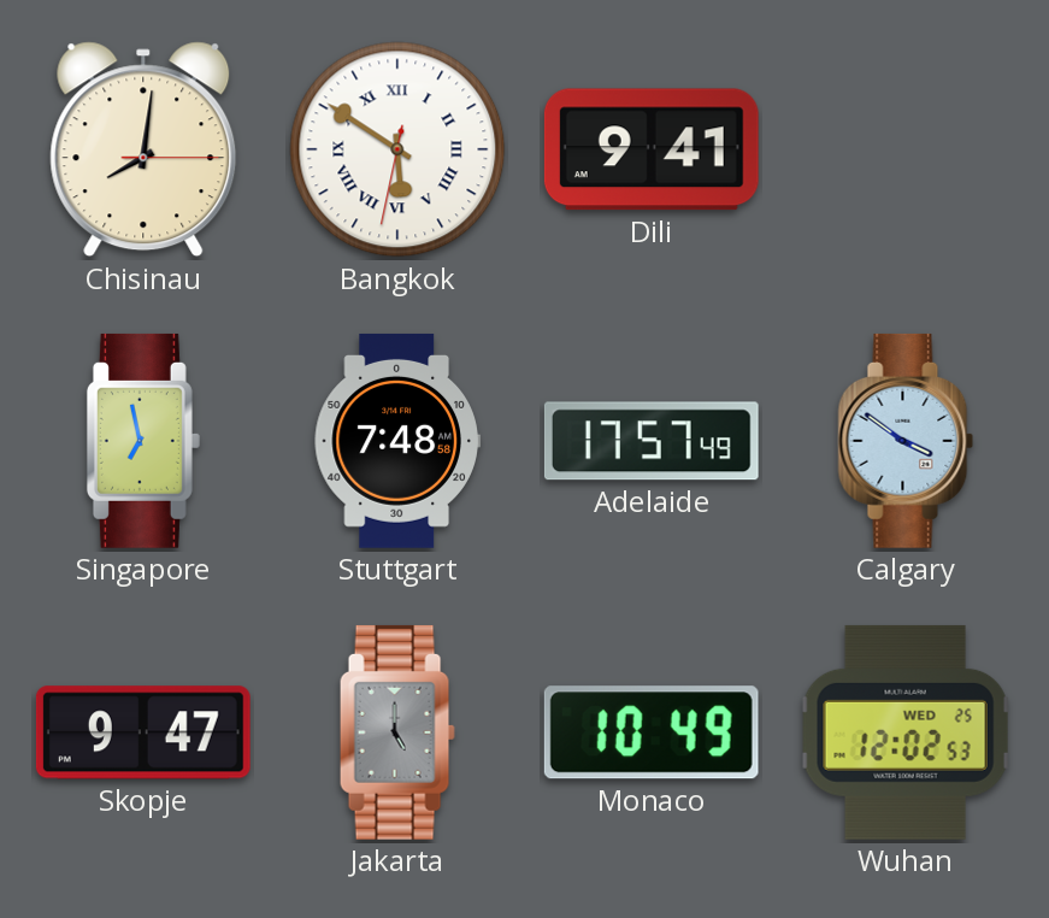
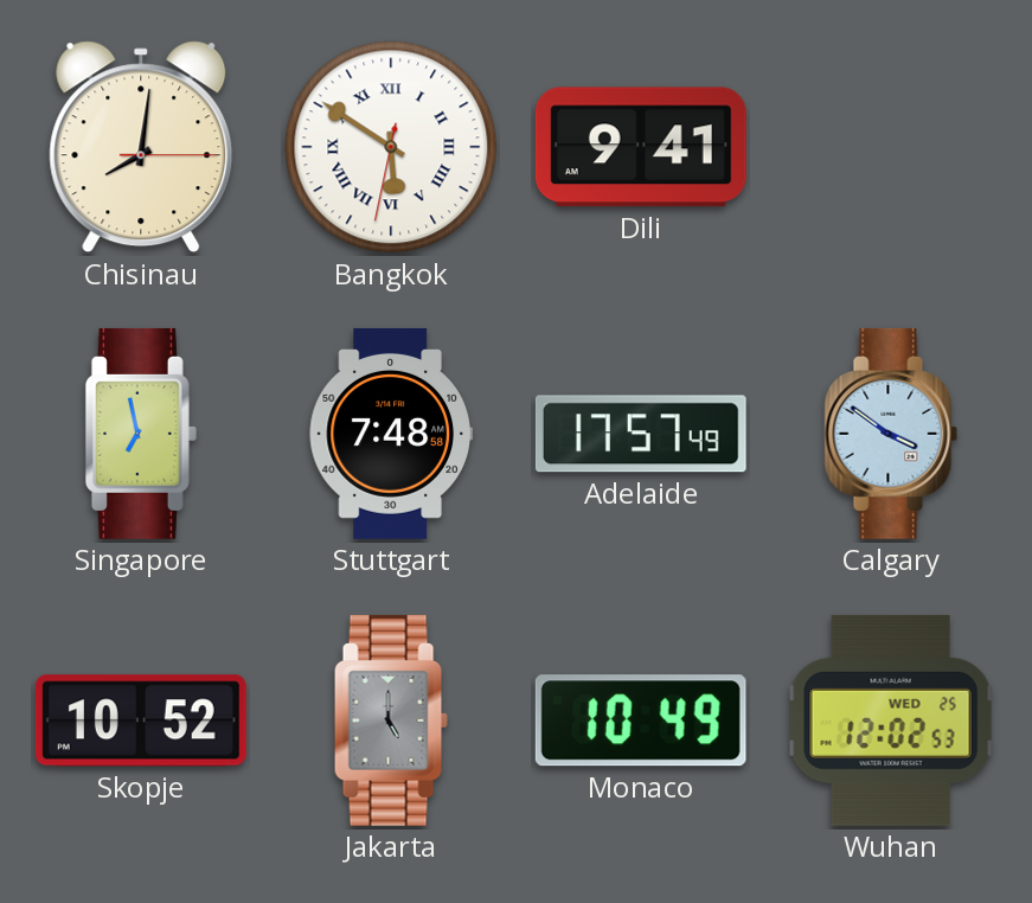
Skopje: 9:47 -> 10:52 (141, 721)
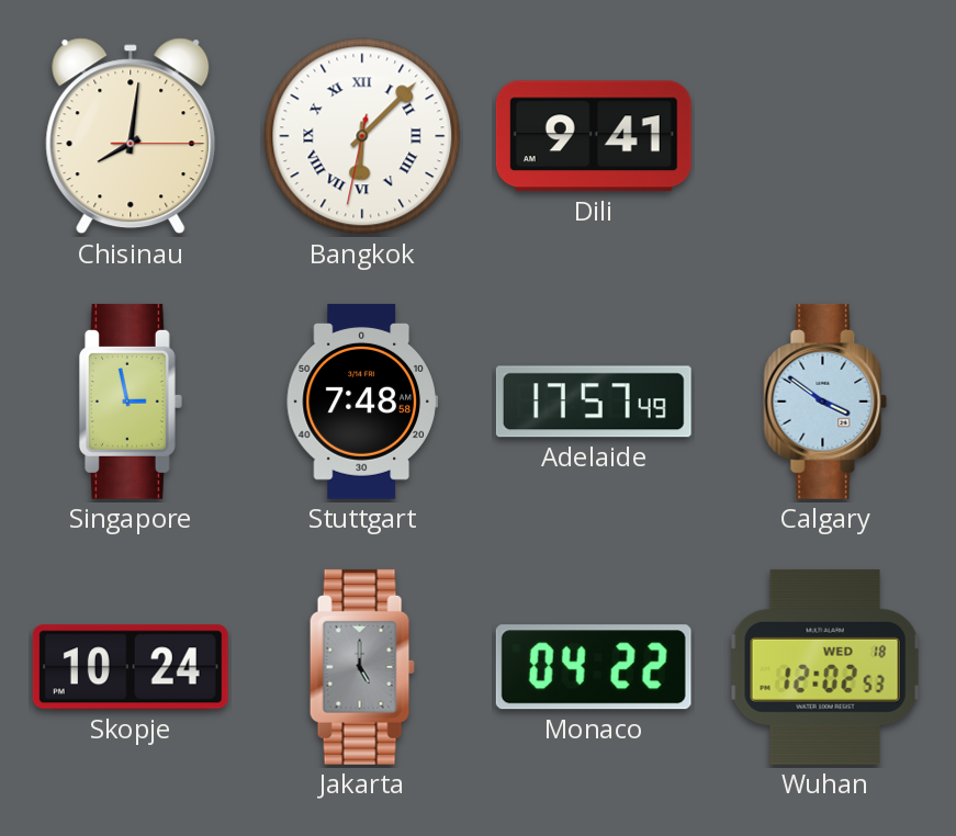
Bangkok: 5:50 -> 6:07 (362, 136)
Singapore: 6:58 -> 2:58 (131, 402)
Skopje: 10:52 -> 10:24 (131, 667)
Monaco: 10:49 -> 04:22 (594, 667)
Wuhan date: WED 25 -> WED 18 (825, 667)
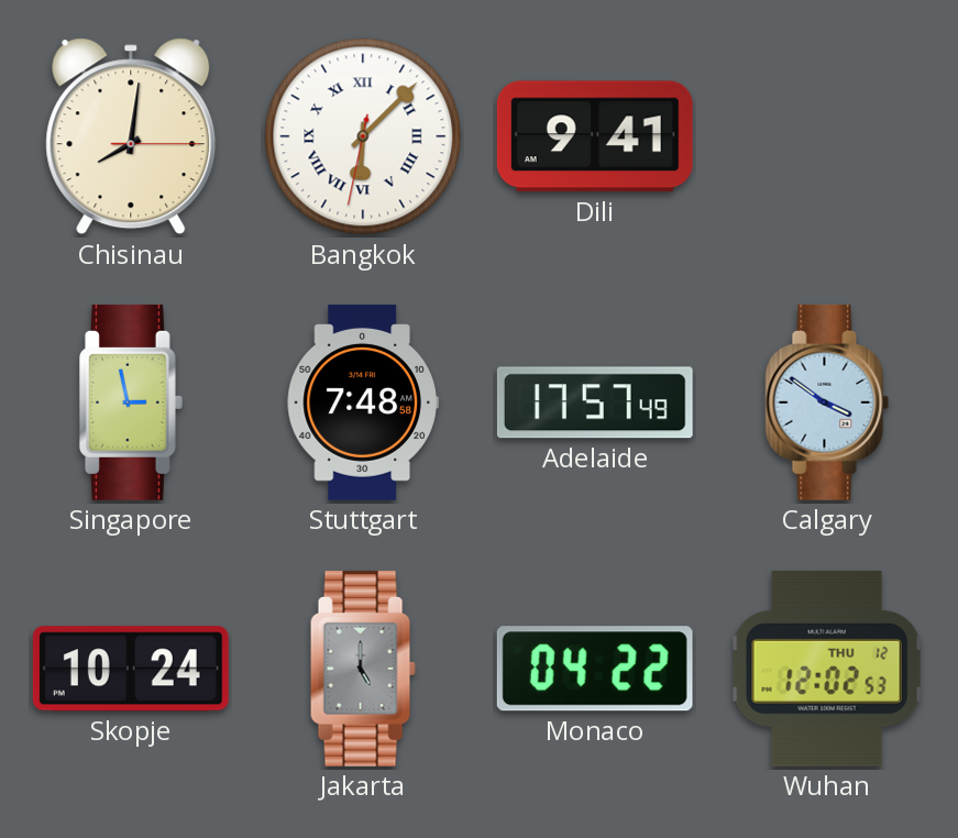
Wuhan date: WED 18 -> THU 12 (827, 669)
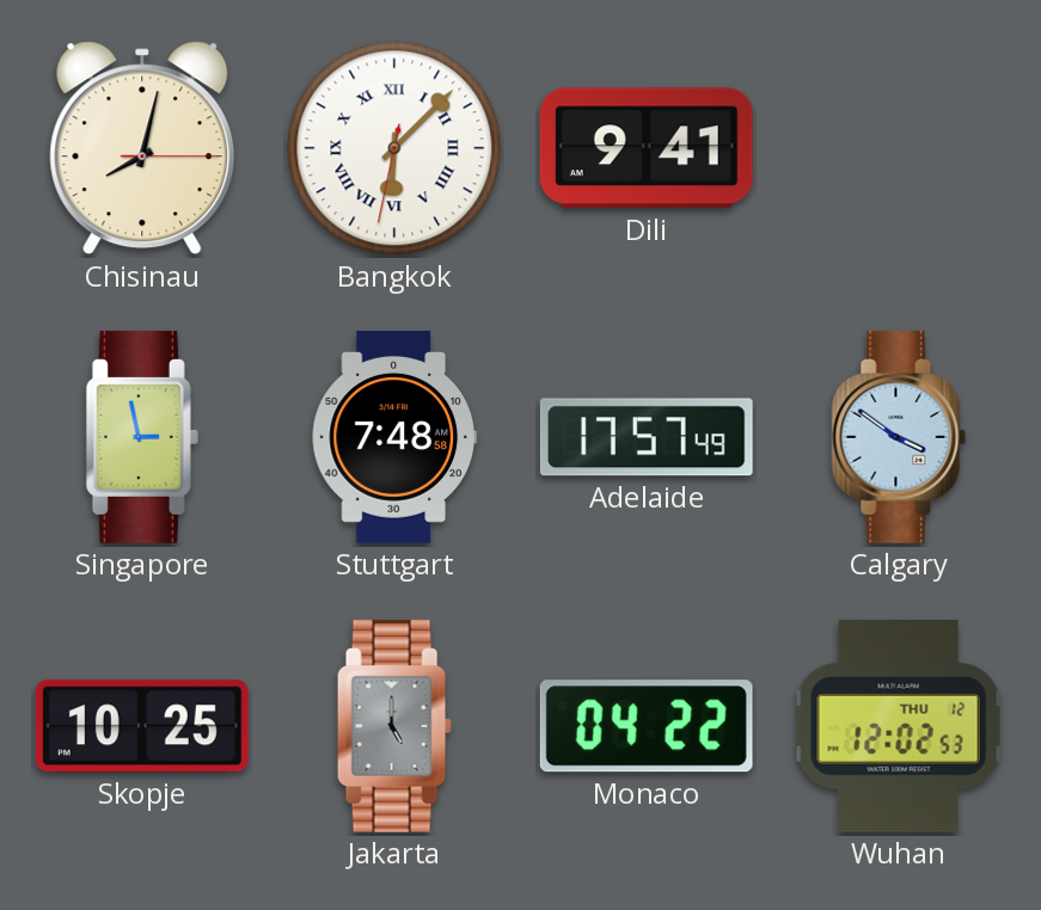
Chisinau: 8:01 -> 8:02 (142, 148)
Skopje: 10:24 -> 10:25 (142, 726)
